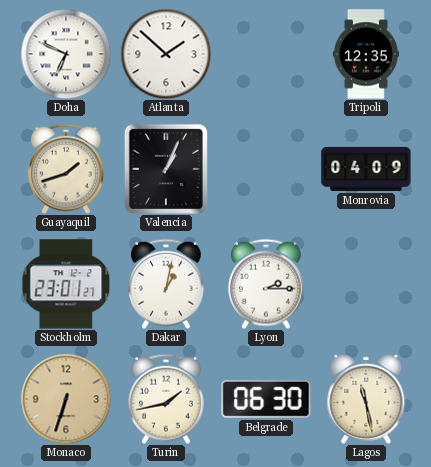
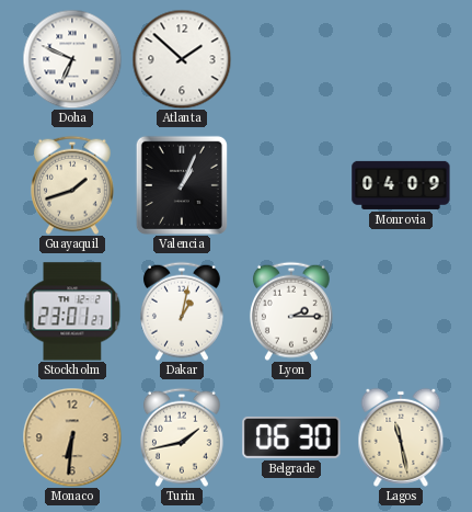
Tripoli: 12:35 -> none (366, 54)
Monaco: 6:33 -> 6:31 (72, 437)
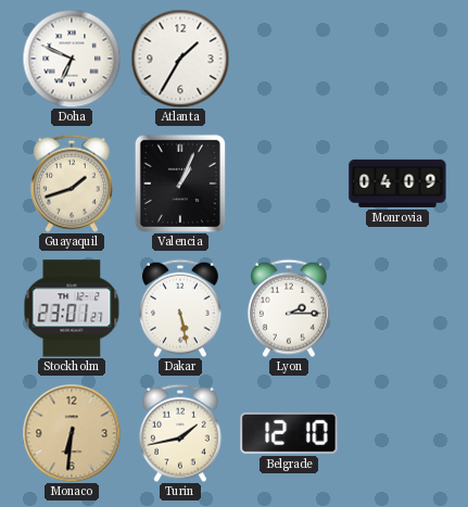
Atlanta: 1:52 -> 1:35 (180, 59)
Dakar: 1:02 -> 5:28 (180, 308)
Belgrade: 06:30 -> 12:10 (289, 433)
Lagos: 11:28 -> none (401, 437)
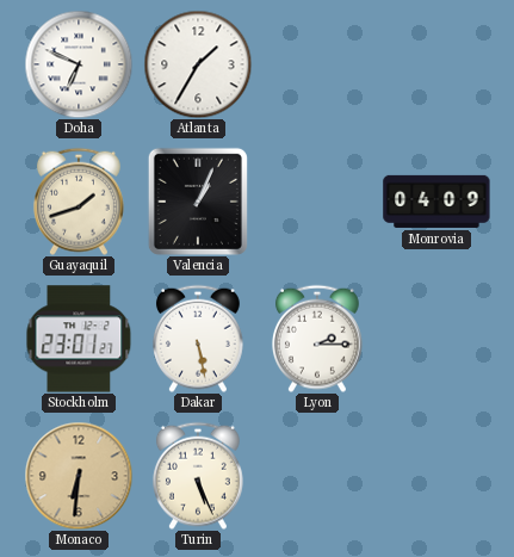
Turin: 1:43 -> 5:26 (198, 476)
Belgrade: 12:10 -> none (289, 433)
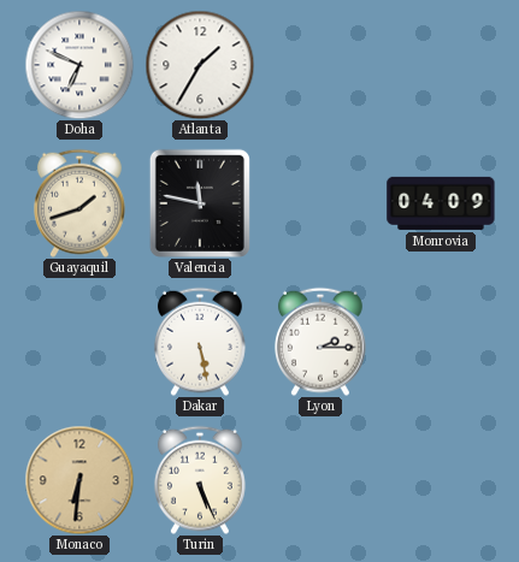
Valencia: 1:04 -> 11:47 (200, 203)
Stockholm: 23:01 -> none (79, 339)
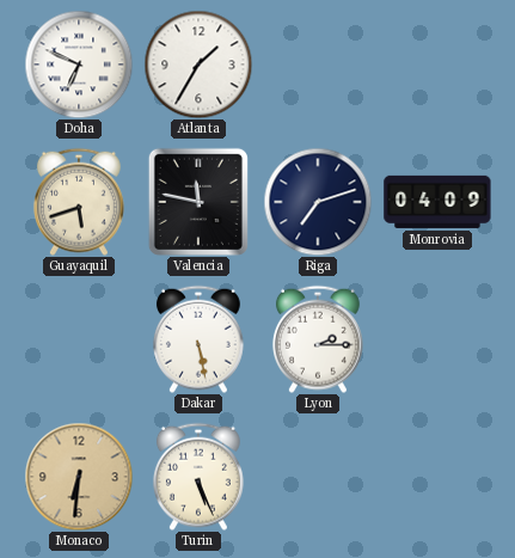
Guayaquil: 1:42 -> 5:42 (79, 202)
Riga: none -> 7:12 (318, 202)
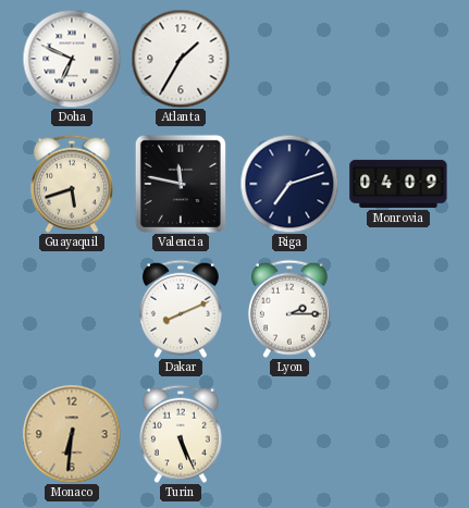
Dakar: 5:28 -> 8:11 (181, 309)
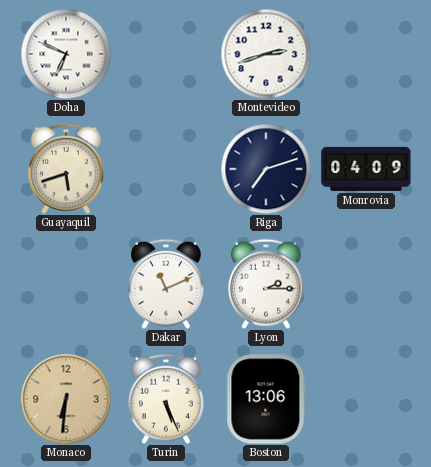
Atlanta: 1:35 -> none (181, 59)
Montevideo: none -> 2:42 (266, 54)
Valencia: 11:47 -> none (181, 184)
Dakar: 8:11 -> 11:11 (166, 284)
Boston: none -> 13:06 (266, 399)
